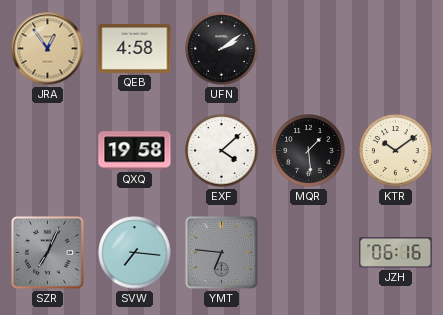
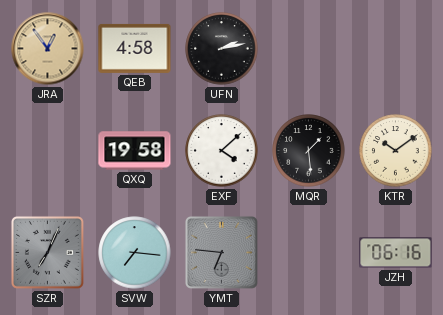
UFN: 2:09 -> 2:13 (222, 49)
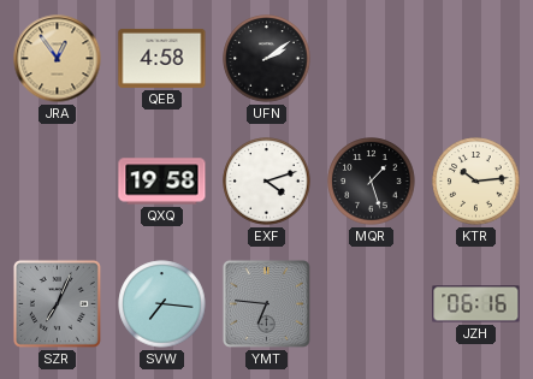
UFN: 2:13 -> 2:09 (267, 59)
EXF: 4:08 -> 4:12 (267, 182)
MQR: 1:29 -> 1:27 (372, 182)
KTR: 10:09 -> 10:14 (476, 182)
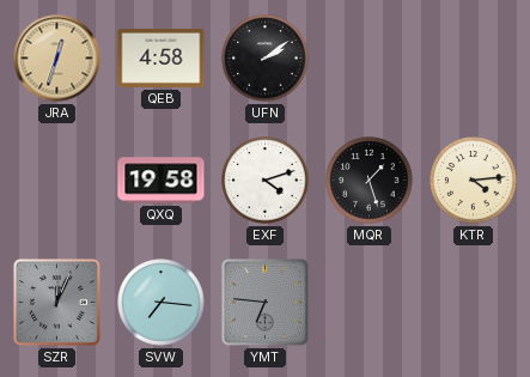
JRA: 12:54 -> 12:33 (57, 59)
KTR: 10:14 -> 4:14 (474, 181)
SZR: 7:04 -> 12:04 (56, 302)
JZH: 06:16 -> none (476, 304)
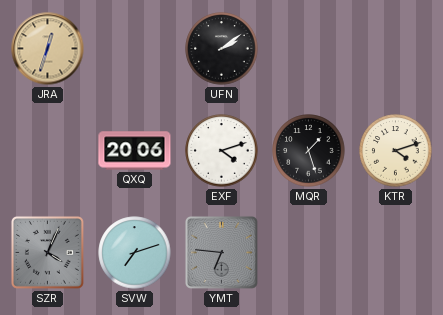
QEB: 4:58 -> none (162, 57)
QXQ: 19:58 -> 20:06 (135, 151)
KTR: 4:14 -> 4:12 (396, 151)
SZR: 12:04 -> 4:04 (47, 252)
SVW: 7:16 -> 7:12 (135, 253)
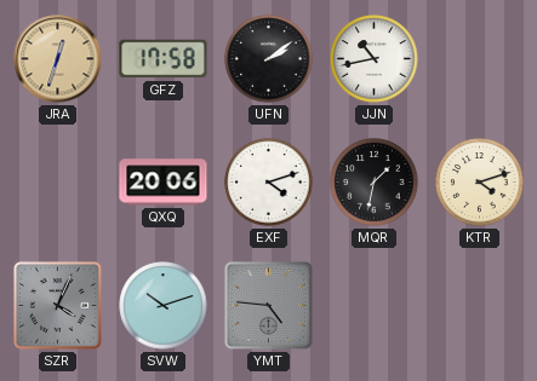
GFZ: none -> 17:58 (164, 59)
JJN: none -> 10:43 (375, 59)
MQR: 1:27 -> 1:32 (375, 183)
SVW: 7:12 -> 10:12 (164, 306)
YMT: 6:46 -> 4:46 (268, 305)
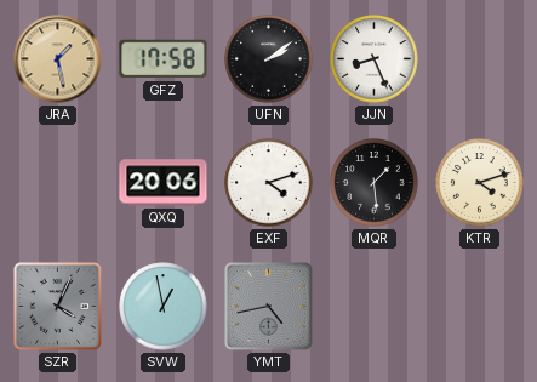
JRA: 12:33 -> 1:28 (58, 59)
JJN: 10:43 -> 8:26 (375, 59)
MQR: 1:32 -> 1:29 (375, 183)
SVW: 10:12 -> 12:58 (164, 307)
YMT: 4:46 -> 4:43 (268, 306)
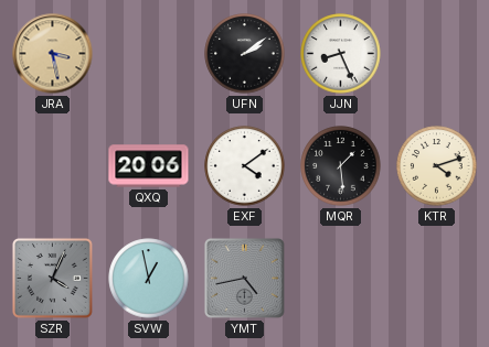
JRA: 1:28 -> 3:28 (53, 54)
GFZ: 17:58 -> none (164, 59)
EXF: 4:12 -> 4:09 (245, 166)
